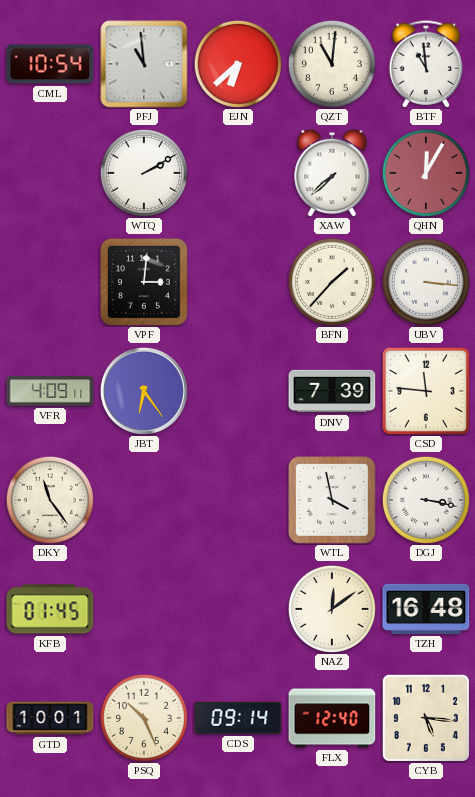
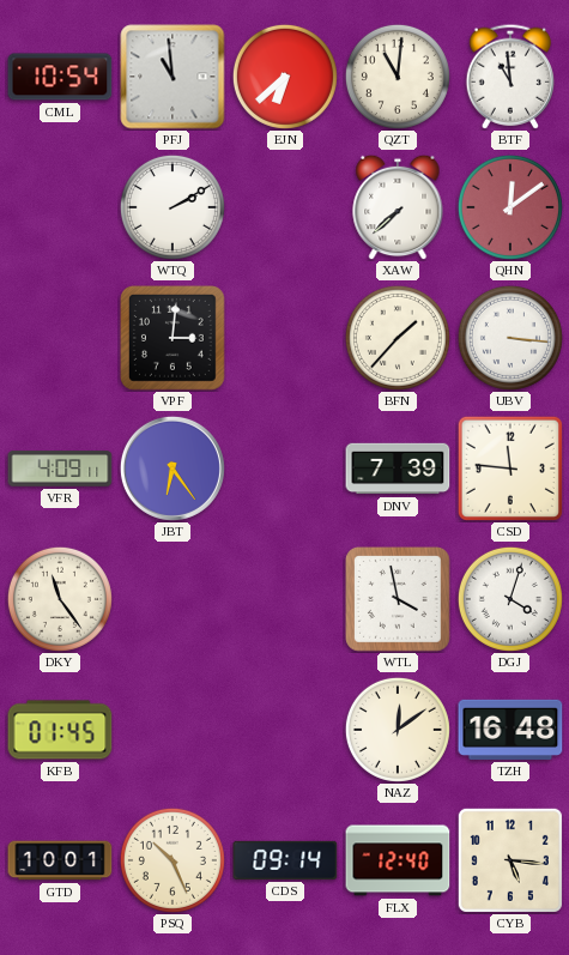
QHN: 12:05 -> 12:09 (510, 207)
DGJ: 3:17 -> 4:03 (510, 599)
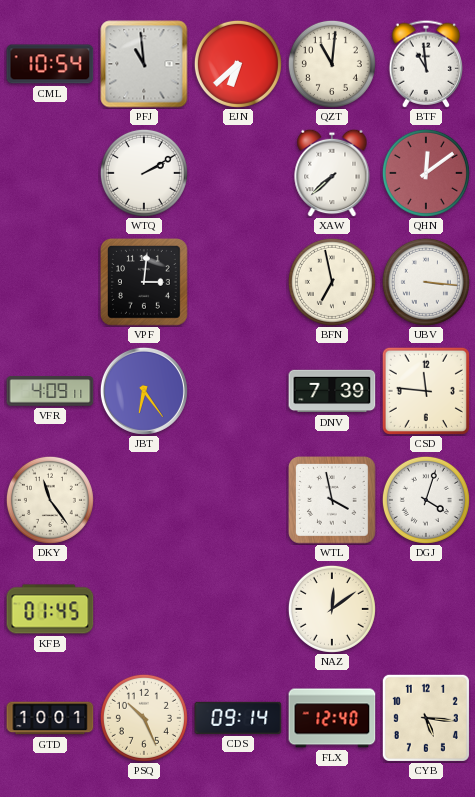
BFN: 1:37 -> 6:58 (332, 282)
TZH: 16:48 -> none (510, 730)
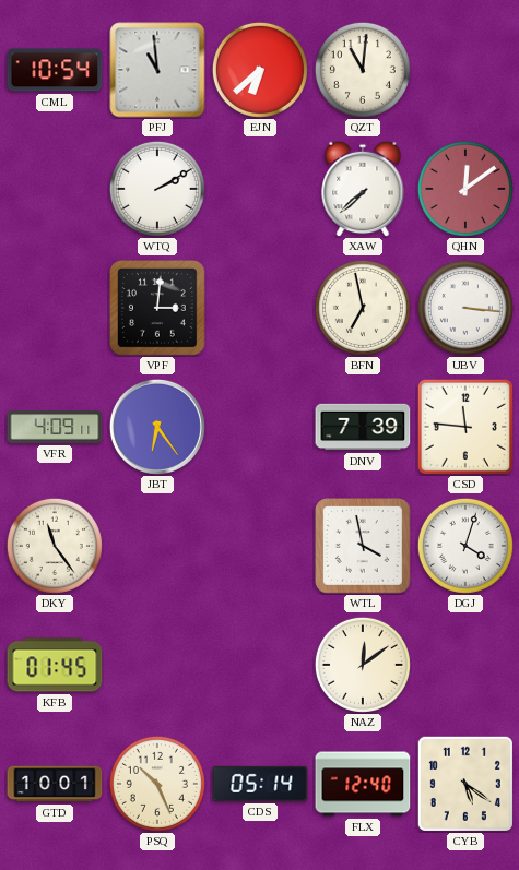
BTF: 10:59 -> none (425, 64)
CDS: 09:14 -> 05:14 (260, 784)
CYB: 5:16 -> 5:21 (465, 784)
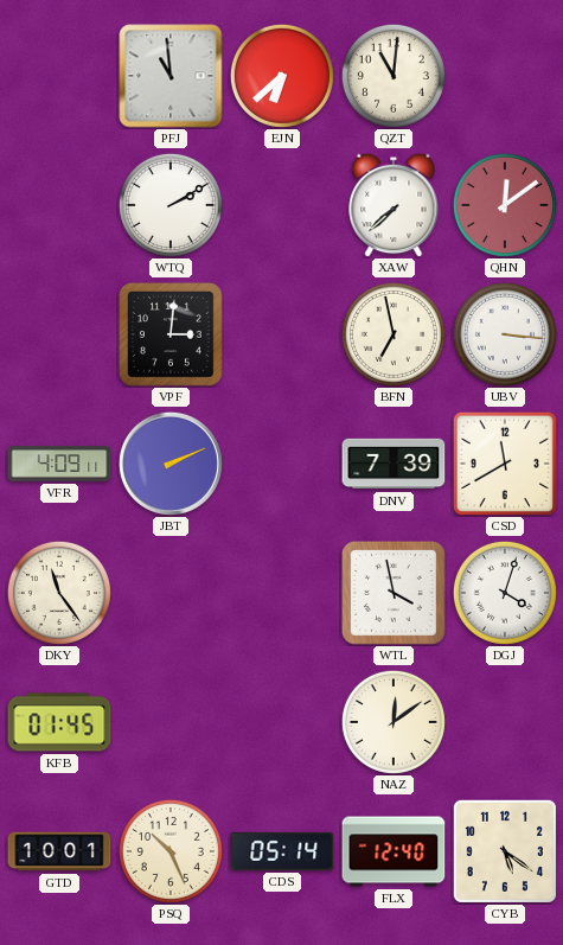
CML: 10:54 -> none (55, 70)
JBT: 6:24 -> 2:11 (171, 464)
CSD: 11:46 -> 11:40 (505, 464)
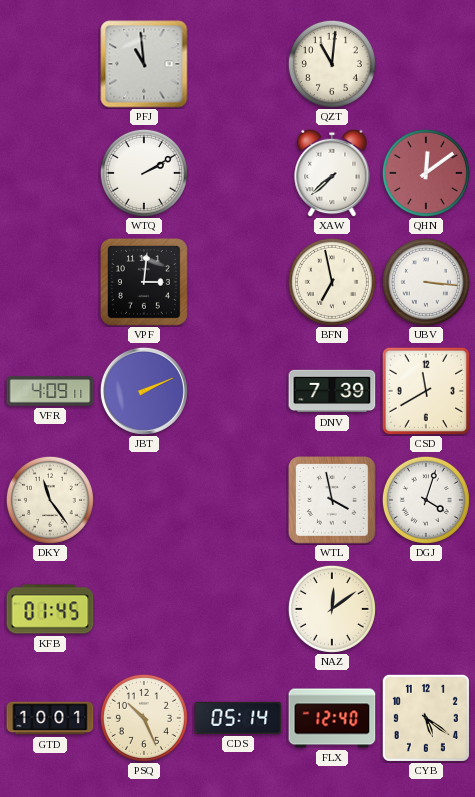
EJN: 6:38 -> none (282, 76)
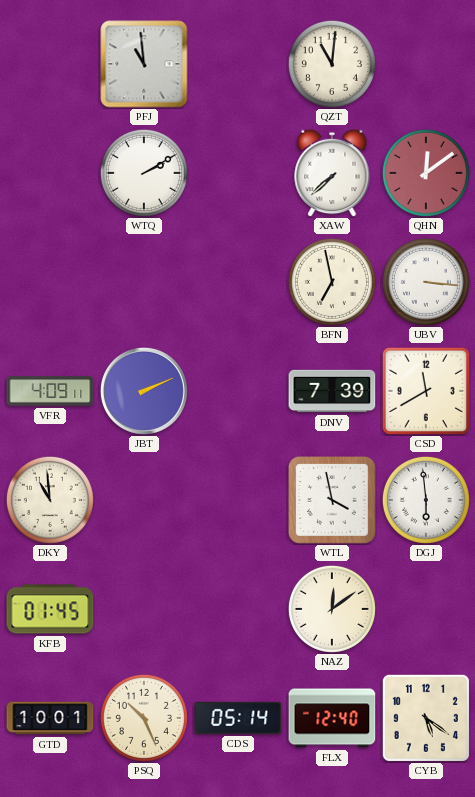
VPF: 3:01 -> none (145, 283)
DKY: 11:24 -> 10:59 (50, 500)
DGJ: 4:03 -> 5:59 (426, 500)
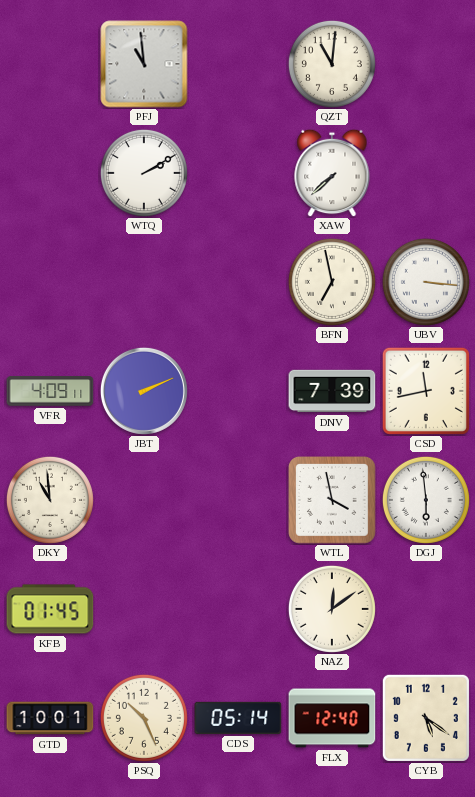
QHN: 12:09 -> none (426, 173)
CSD: 11:40 -> 11:43 (426, 391)
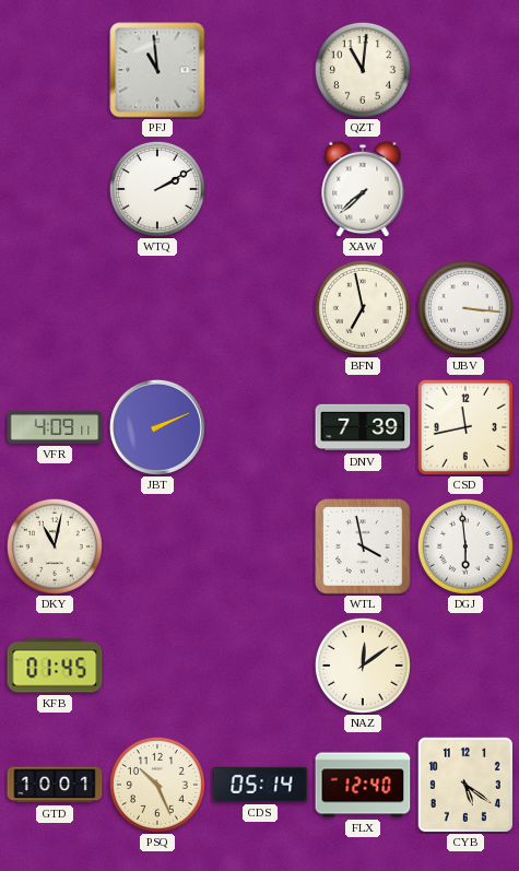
DKY: 10:59 -> 11:02 (55, 546)
